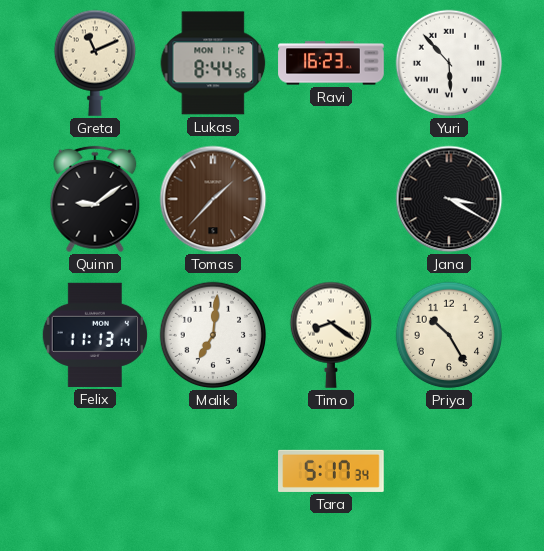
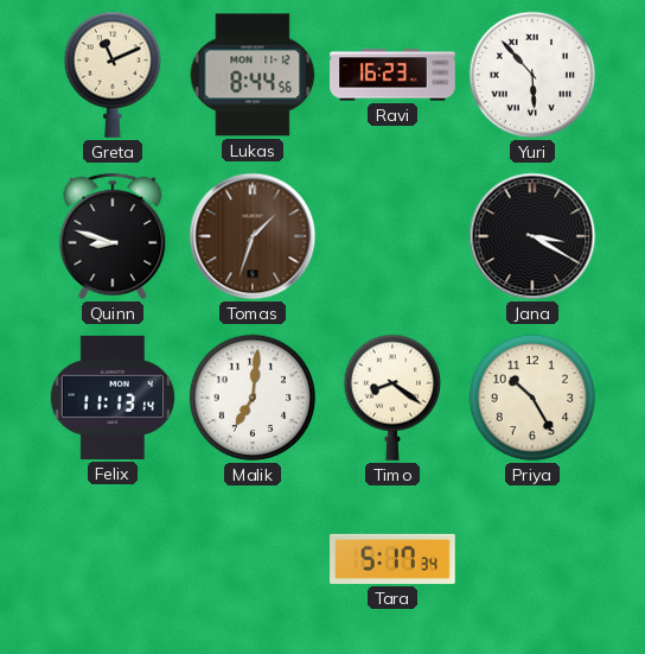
Quinn: 9:09 -> 8:48 (113, 236)
Tomas: 1:37 -> 1:33 (253, 236)
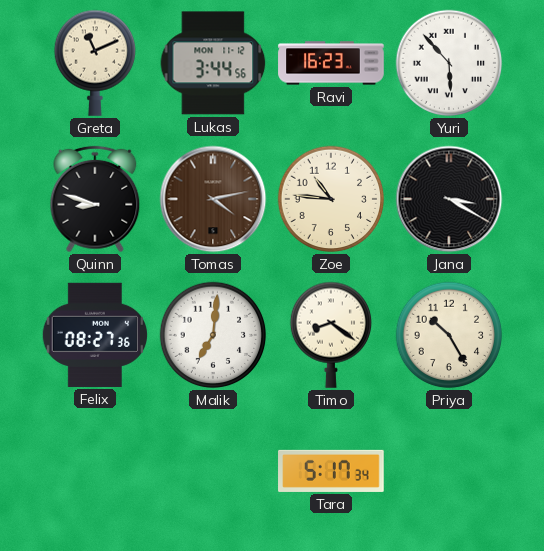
Lukas: 8:44 -> 3:44 (213, 63)
Tomas: 1:33 -> 4:13 (213, 199)
Zoe: none -> 10:46 (331, 199)
Felix: 11:13 -> 08:27 (94, 335)
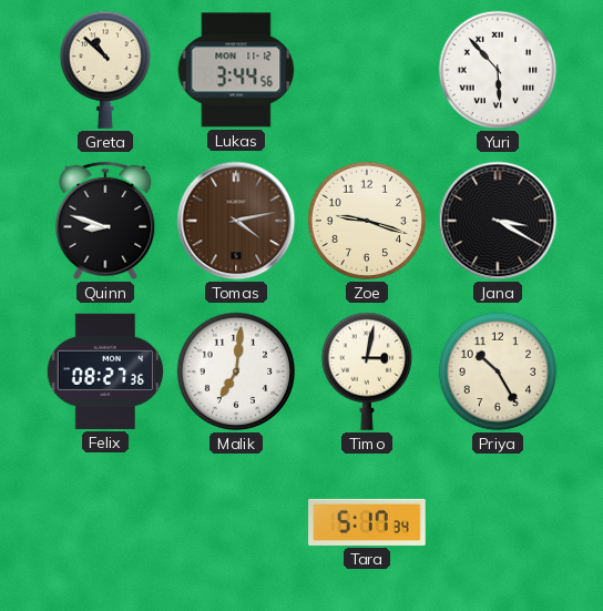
Greta: 11:11 -> 10:52 (104, 70)
Ravi: 16:23 -> none (331, 63)
Zoe: 10:46 -> 9:18 (367, 221)
Timo: 8:21 -> 3:02 (366, 371)
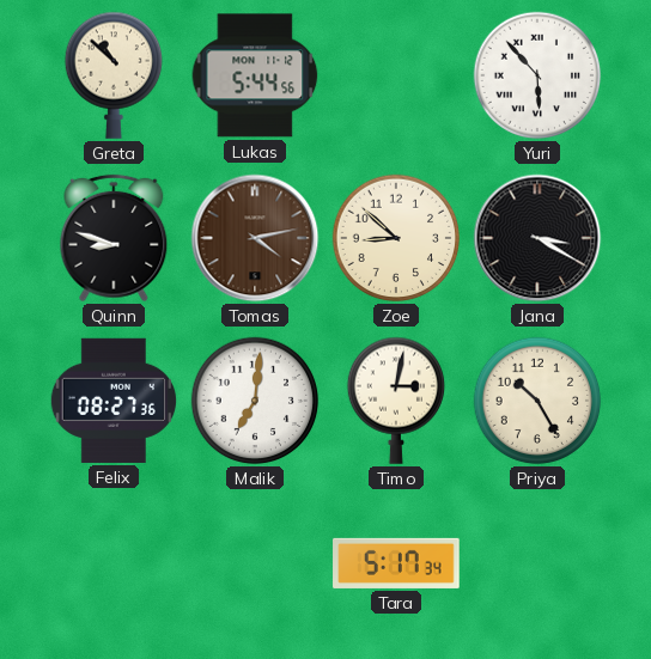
Lukas: 3:44 -> 5:44 (255, 75)
Zoe: 9:18 -> 8:52 (396, 238)
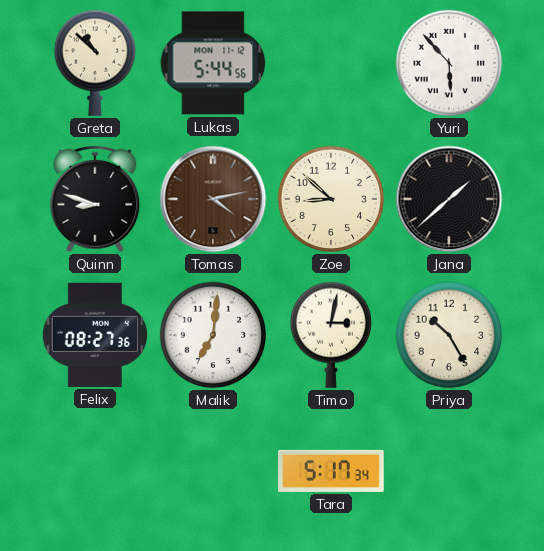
Jana: 3:20 -> 1:38 (449, 199)
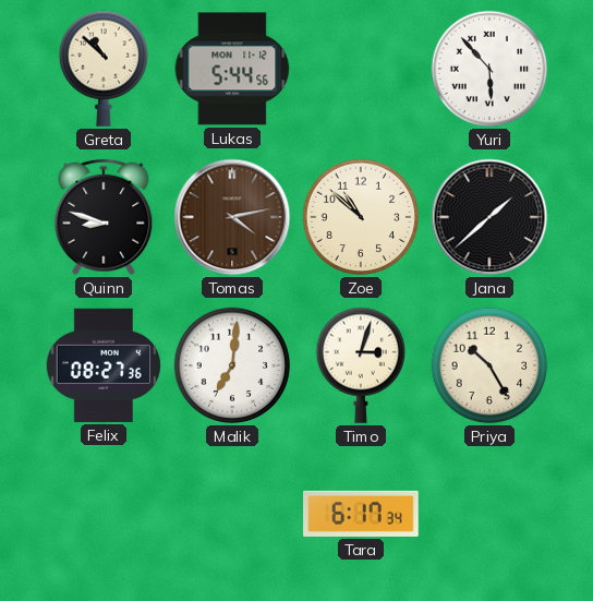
Zoe: 8:52 -> 10:52 (361, 217)
Timo: 3:02 -> 3:03 (360, 365)
Tara: 5:17 -> 6:17 (361, 514)
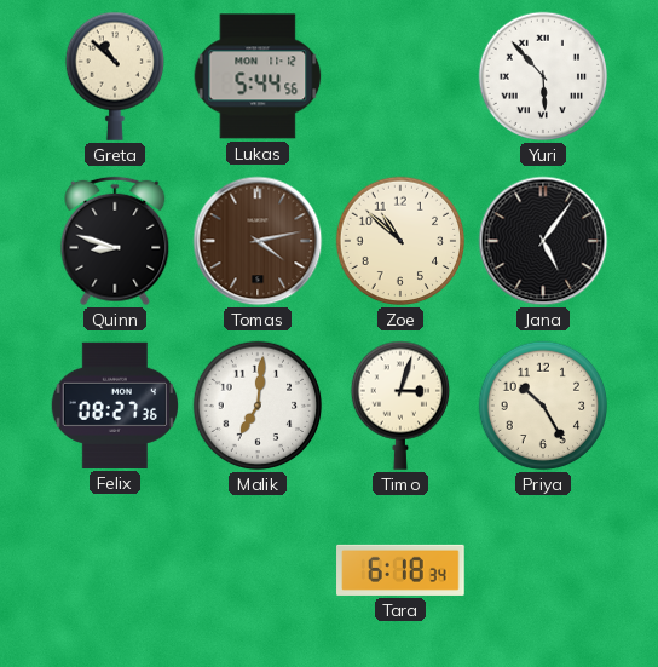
Jana: 1:38 -> 5:06 (543, 241)
Tara: 6:17 -> 6:18 (400, 570)
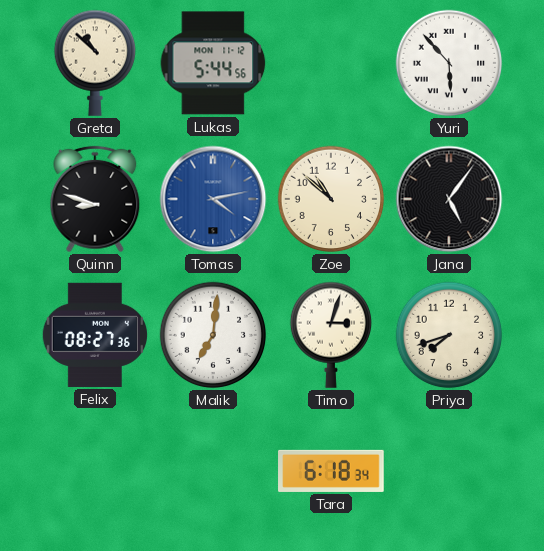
Tomas dial: brown -> blue (213, 199)
Priya: 10:25 -> 7:42 (449, 335)
